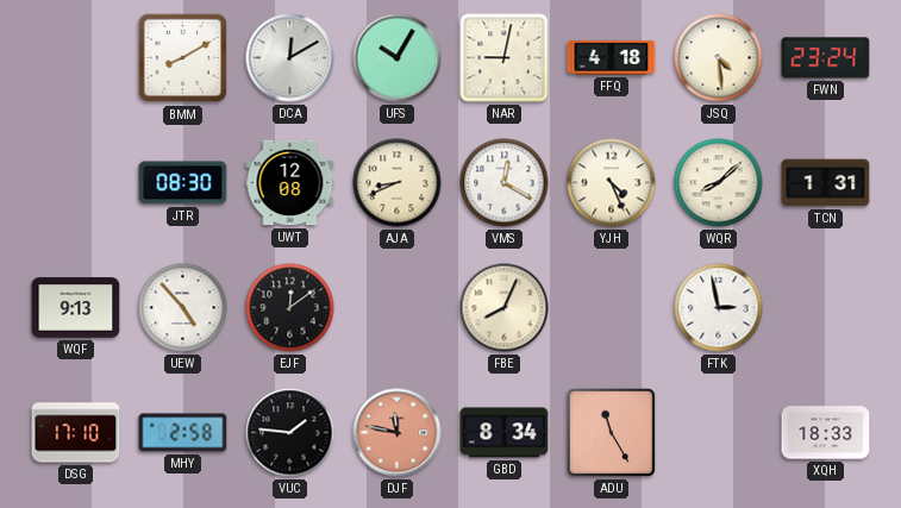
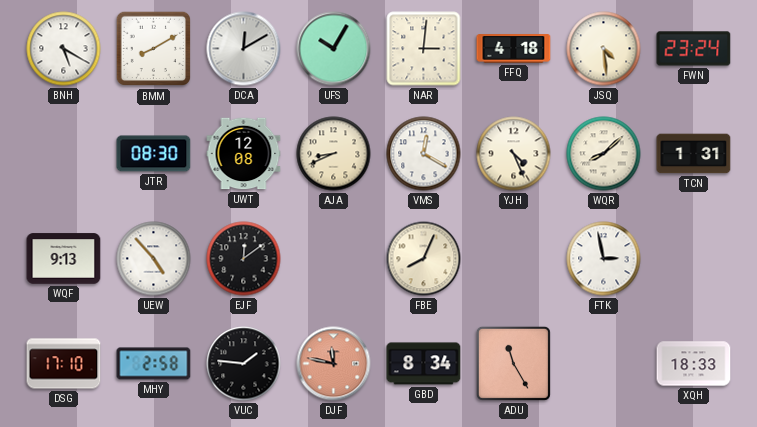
BNH: none -> 5:20 (64, 49)
NAR: 9:02 -> 3:01 (424, 49)
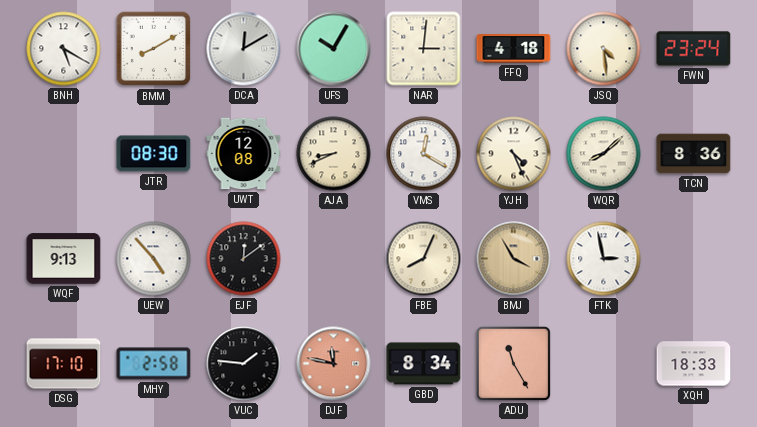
TCN: 1:31 -> 8:36 (694, 154)
BMJ: none -> 3:55 (514, 259)
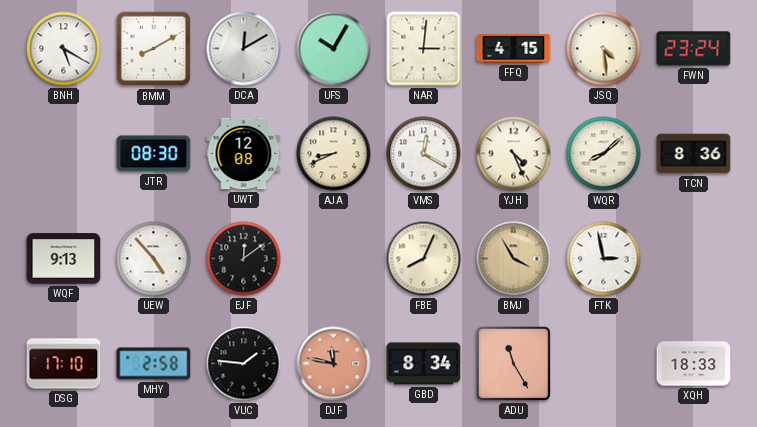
FFQ: 4:18 -> 4:15 (514, 49)
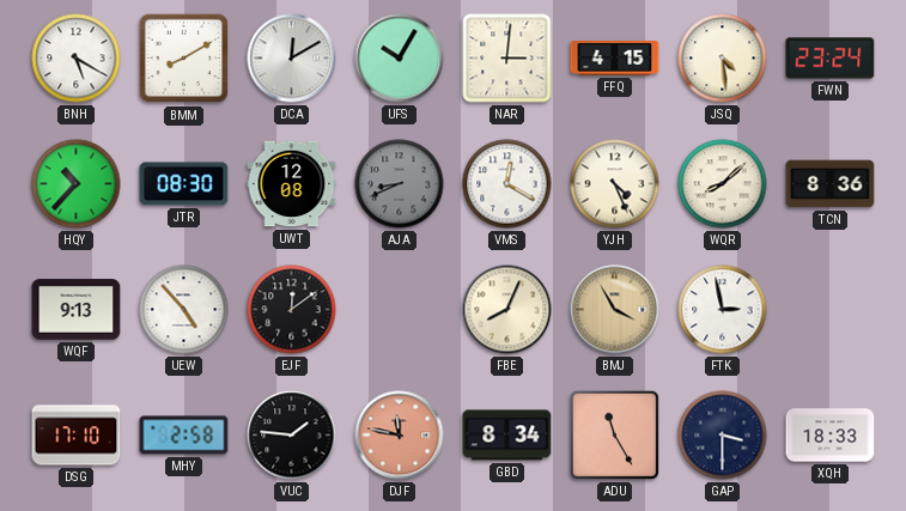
HQY: none -> 10:37 (77, 184)
AJA dial: cream -> grey (400, 184)
GAP: none -> 3:30 (723, 436)
